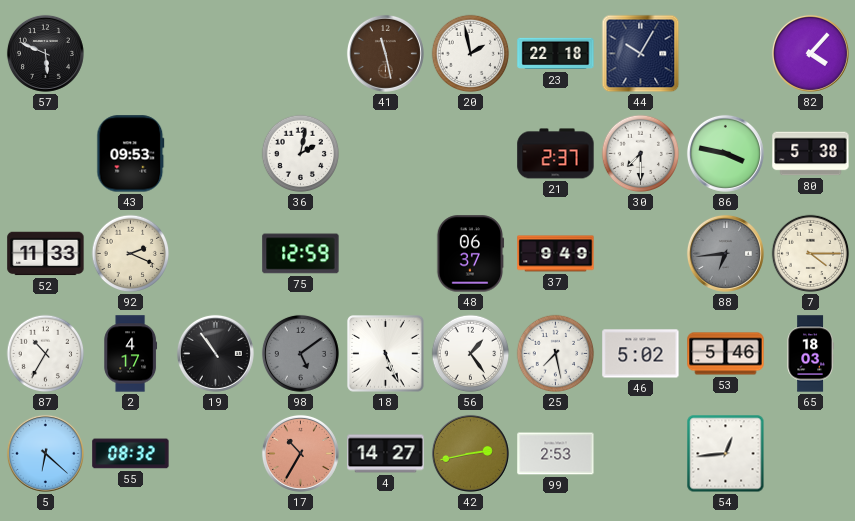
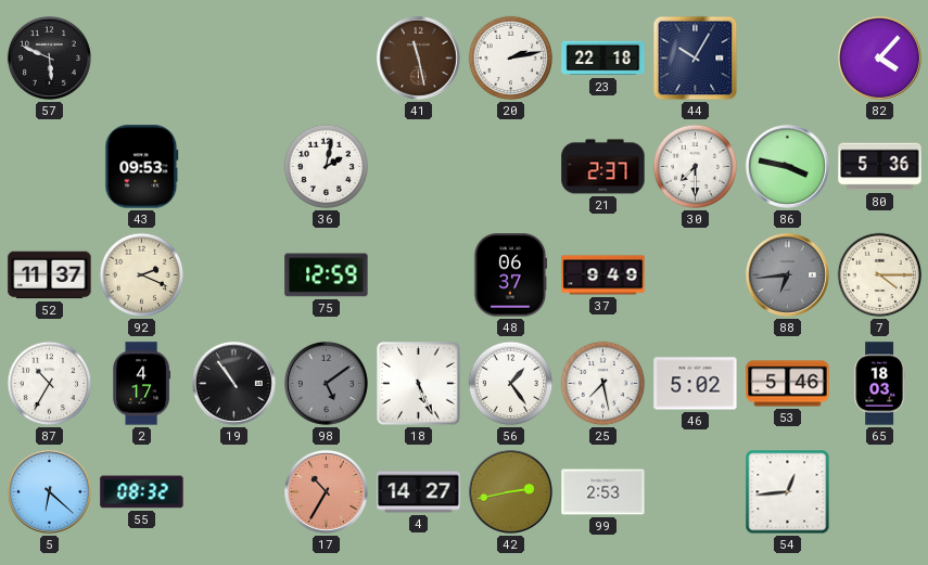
20: 1:58 -> 2:13 (511, 59)
80: 5:38 -> 5:36 (880, 167)
52: 11:33 -> 11:37 (50, 275)
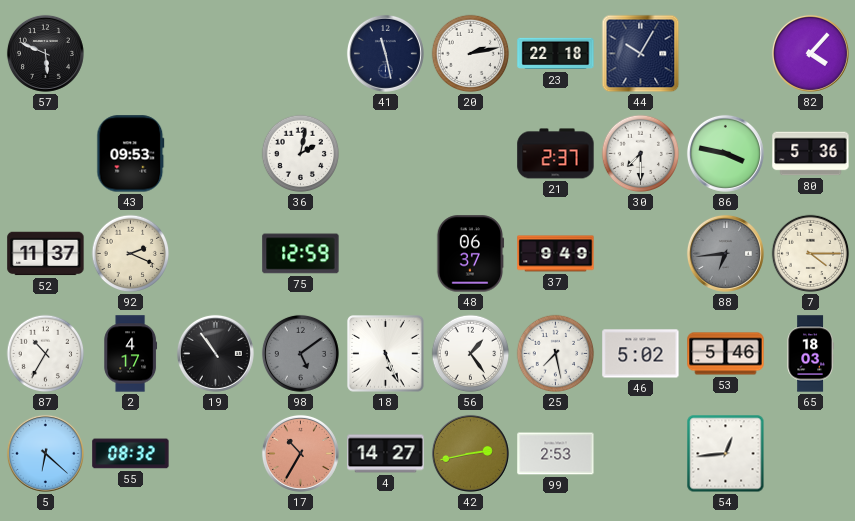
41 dial: brown -> navy (385, 53)
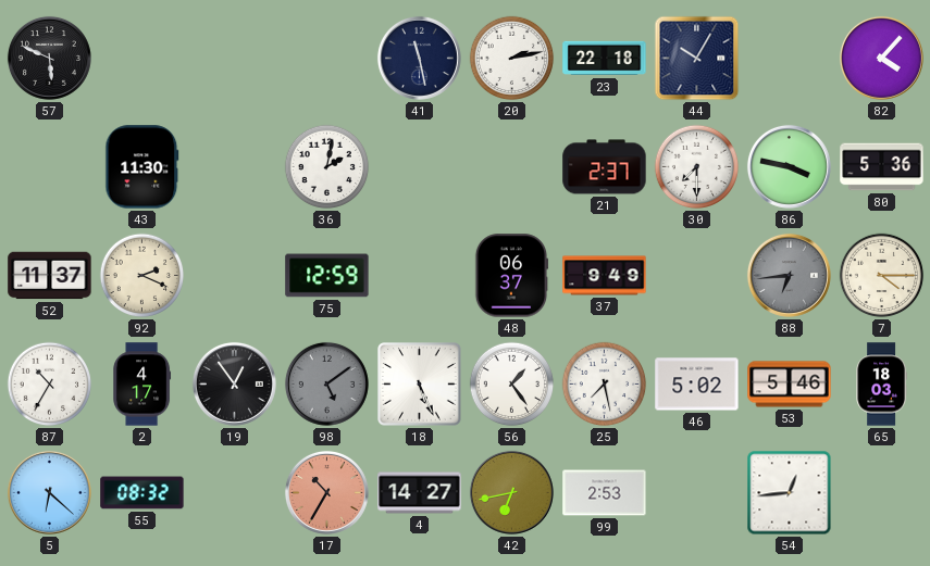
43: 09:53 -> 11:30 (142, 167)
19: 10:54 -> 12:54 (234, 383)
42: 2:43 -> 6:43 (511, 492)
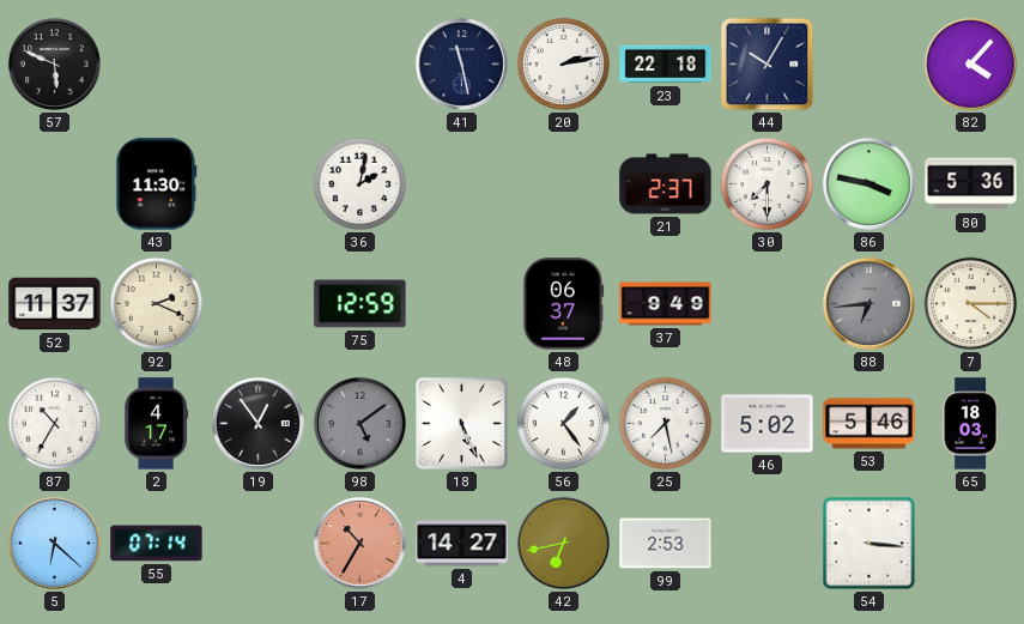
55: 08:32 -> 07:14 (157, 544)
54: 12:44 -> 3:16 (870, 544)
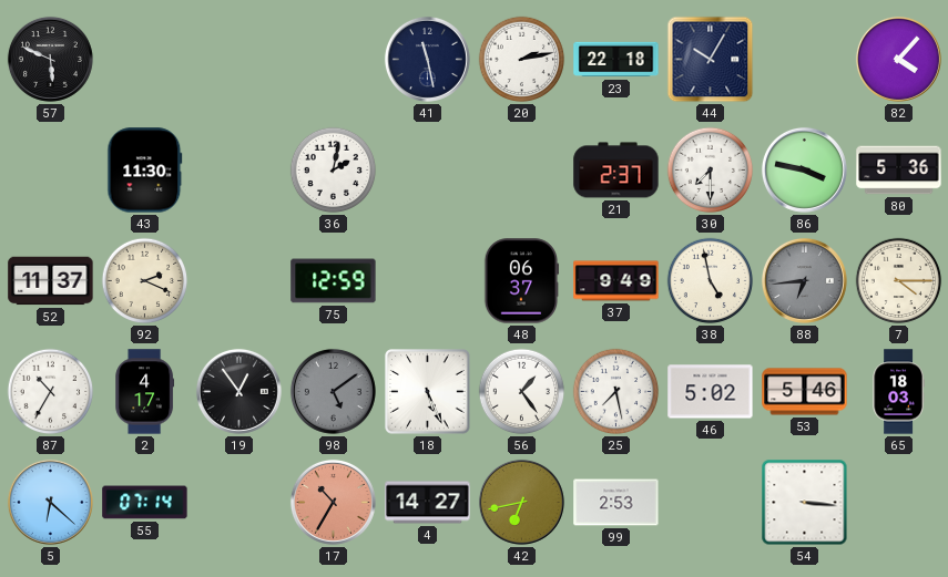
38: none -> 4:58 (711, 281)
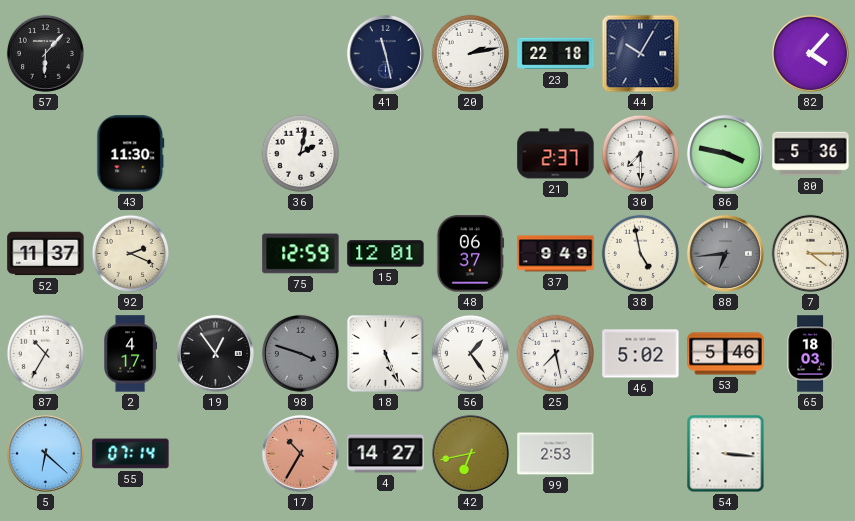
57: 5:49 -> 6:07 (45, 53)
15: none -> 12:01 (386, 254)
98: 5:09 -> 3:48 (300, 353)
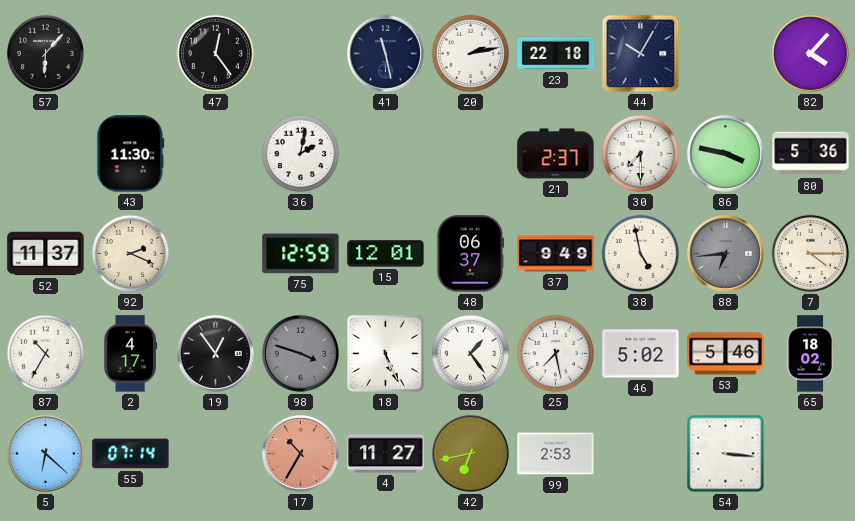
47: none -> 12:24 (216, 54)
65: 18:03 -> 18:02 (810, 354)
4: 14:27 -> 11:27 (386, 454)
